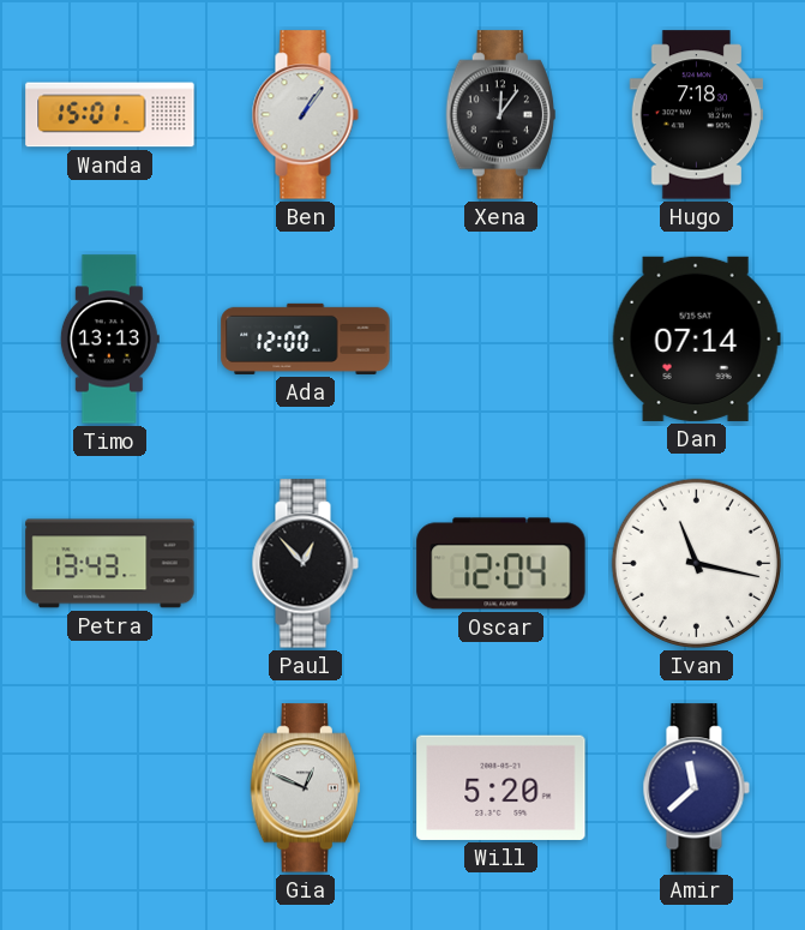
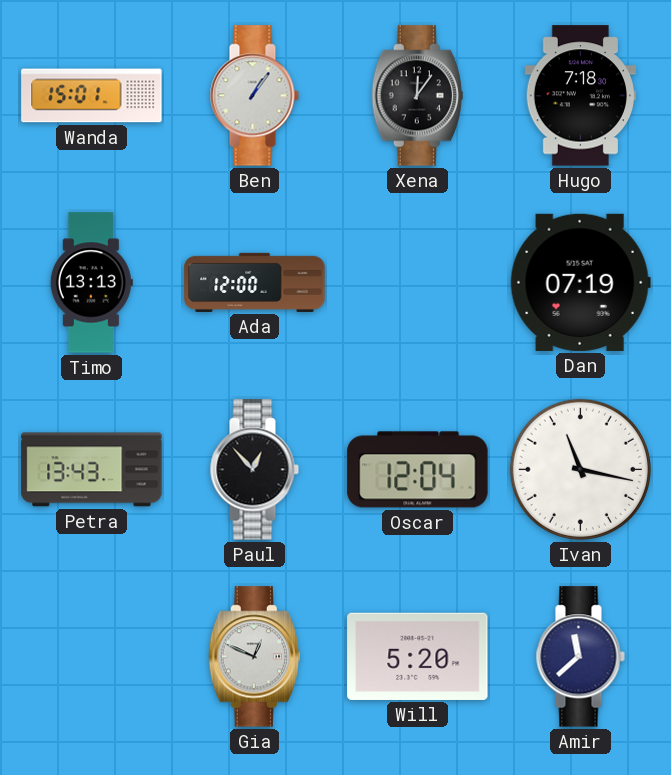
Dan: 07:14 -> 07:19 (580, 282)
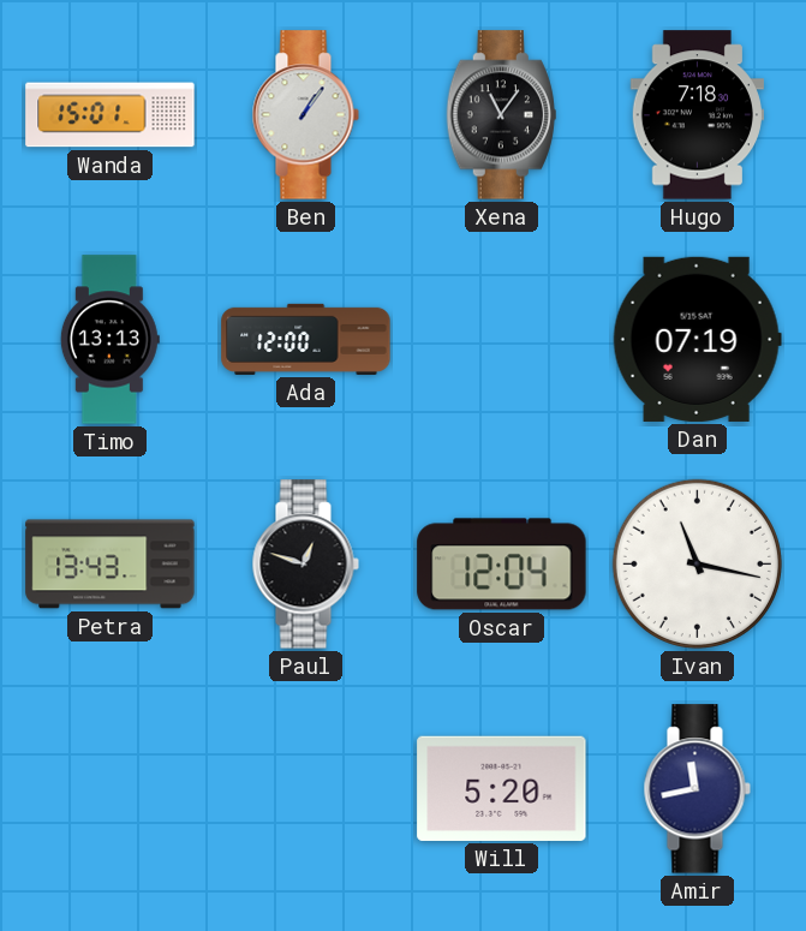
Xena: 12:06 -> 11:06 (501, 115)
Paul: 12:53 -> 12:48 (305, 565)
Gia: 12:49 -> none (254, 657)
Amir: 11:38 -> 11:43 (697, 789)
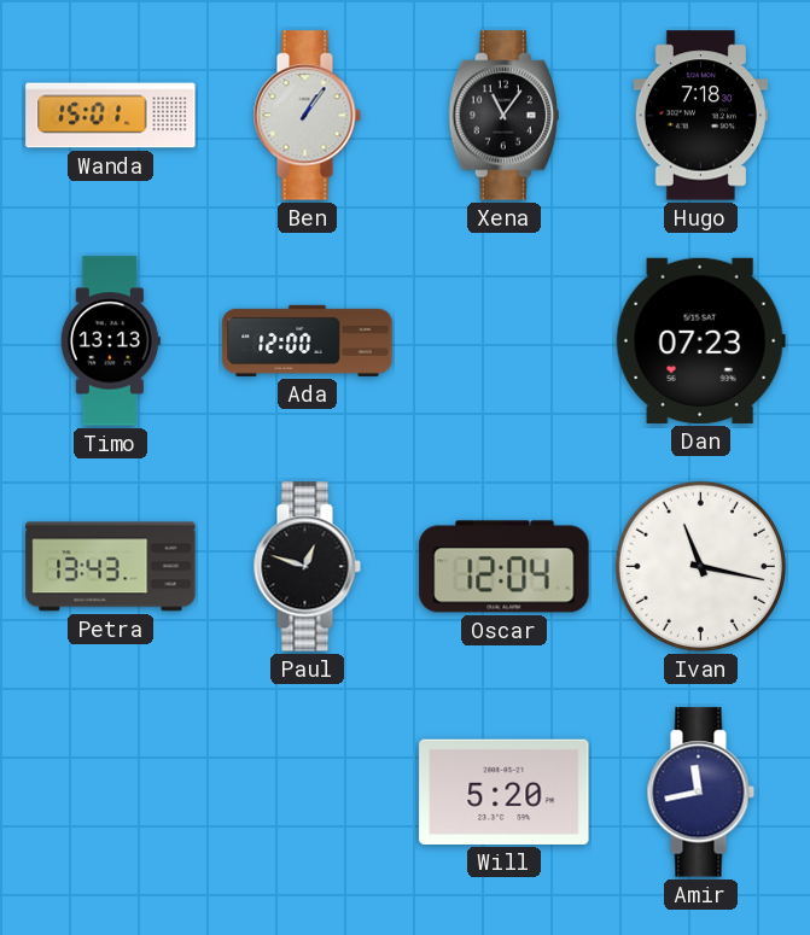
Dan: 07:19 -> 07:23 (700, 340)
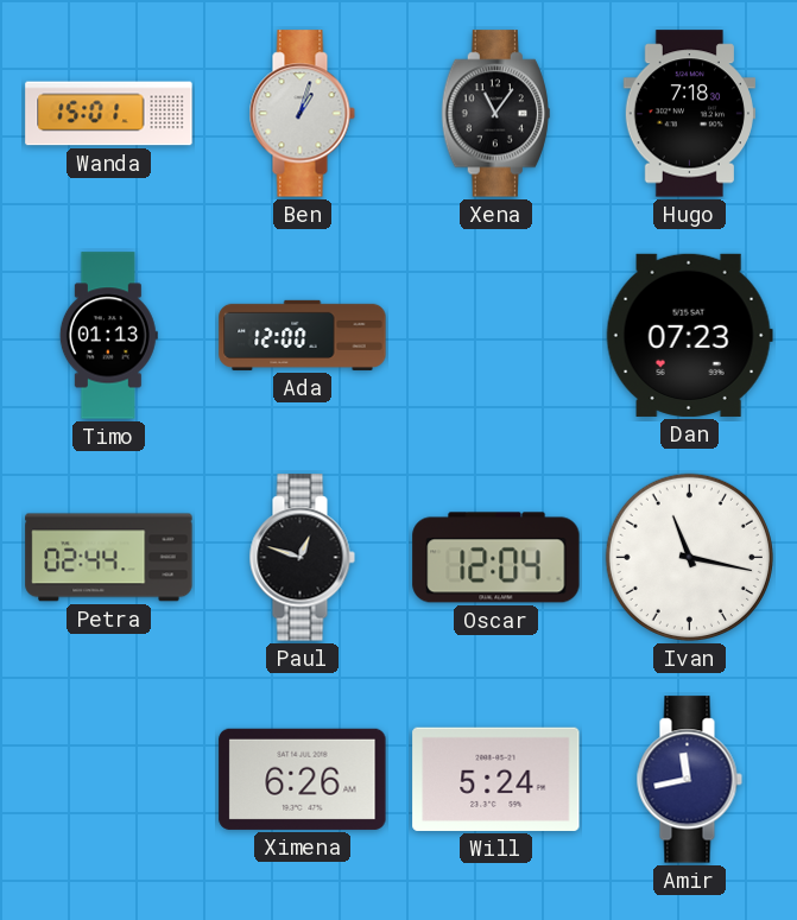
Ben: 1:06 -> 1:03 (302, 114)
Timo: 13:13 -> 01:13 (108, 336)
Petra: 13:43 -> 02:44 (109, 558)
Ximena: none -> 6:26 (303, 779)
Will: 5:20 -> 5:24 (496, 779)
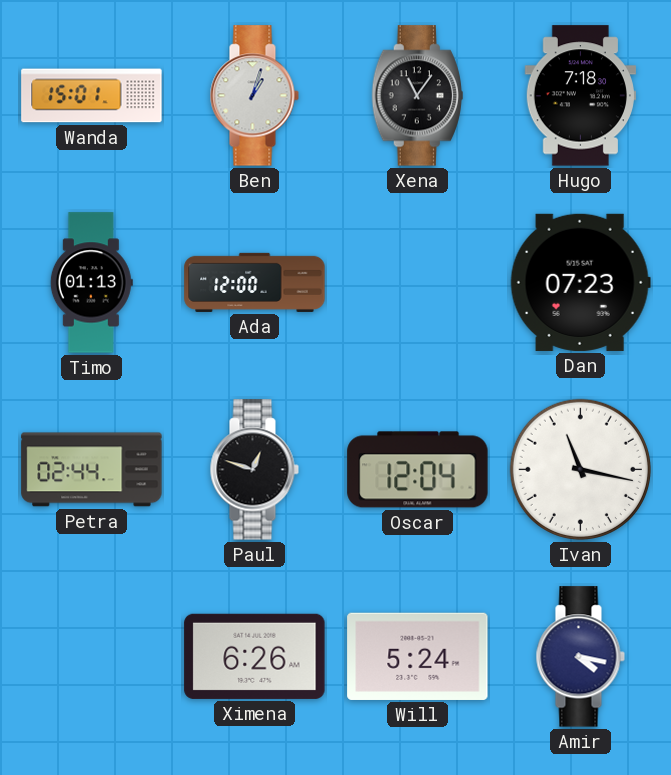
Amir: 11:43 -> 4:17 (580, 657)
